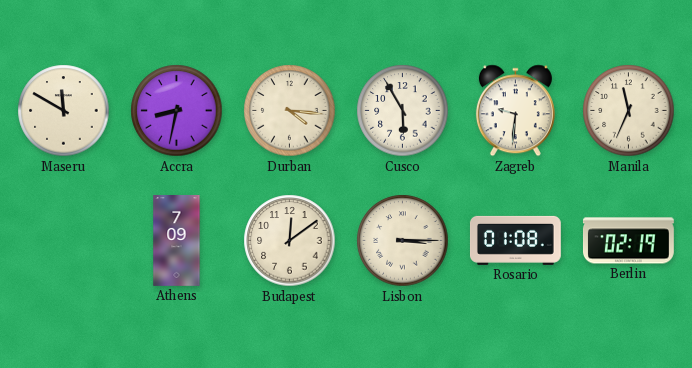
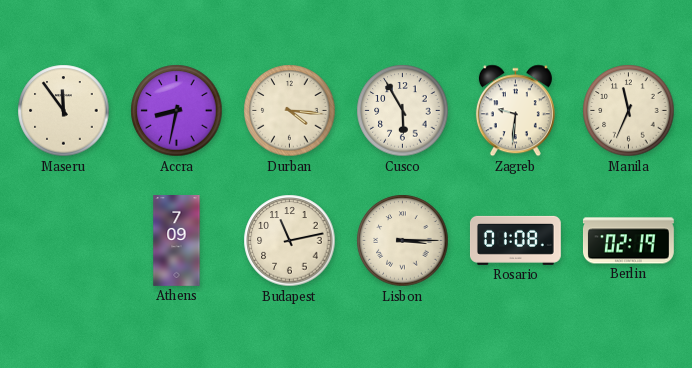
Maseru: 11:50 -> 11:54 (64, 111)
Budapest: 12:09 -> 11:13 (290, 241)
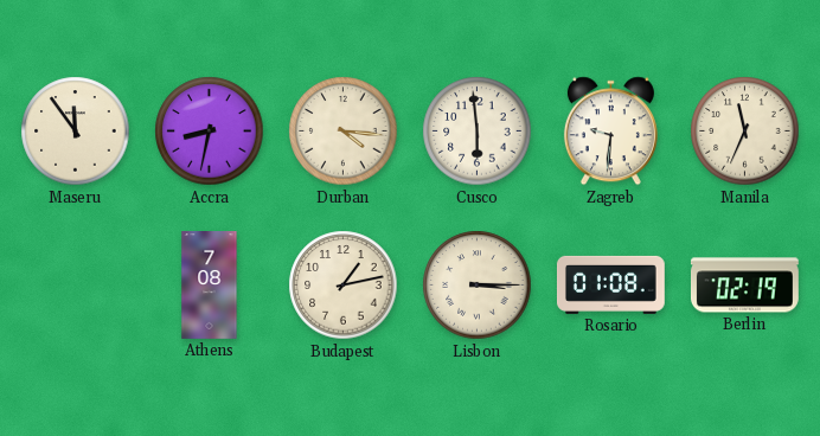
Cusco: 5:55 -> 5:59 (478, 132)
Athens: 7:09 -> 7:08 (210, 286)
Budapest: 11:13 -> 1:13 (344, 286)
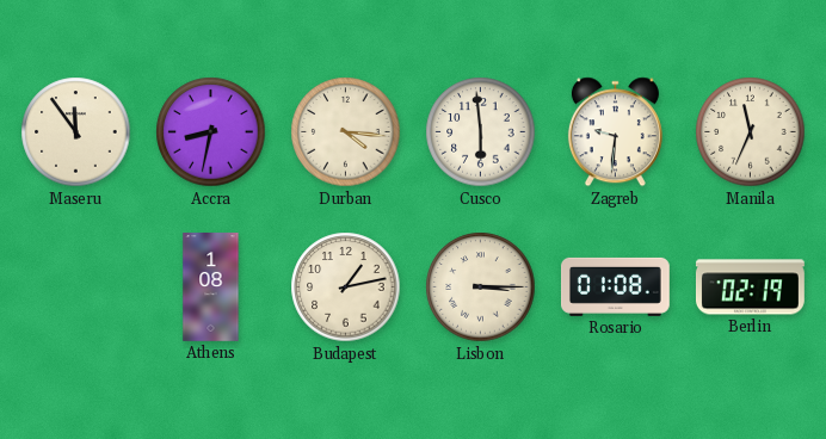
Athens: 7:08 -> 1:08 (211, 287)
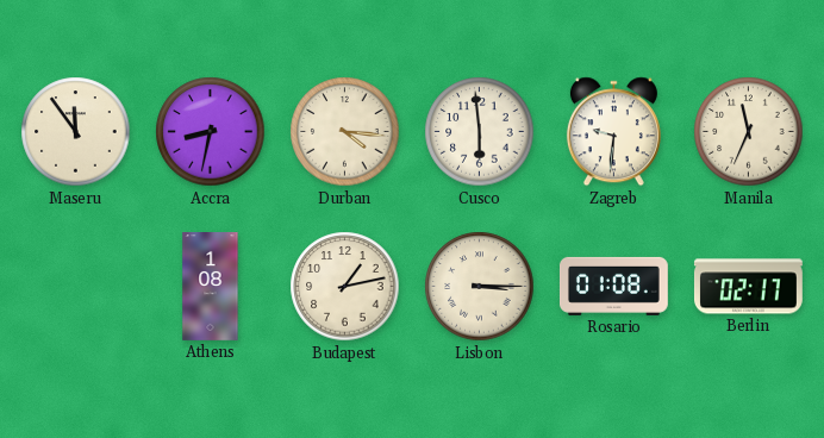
Berlin: 02:19 -> 02:17 (748, 287)
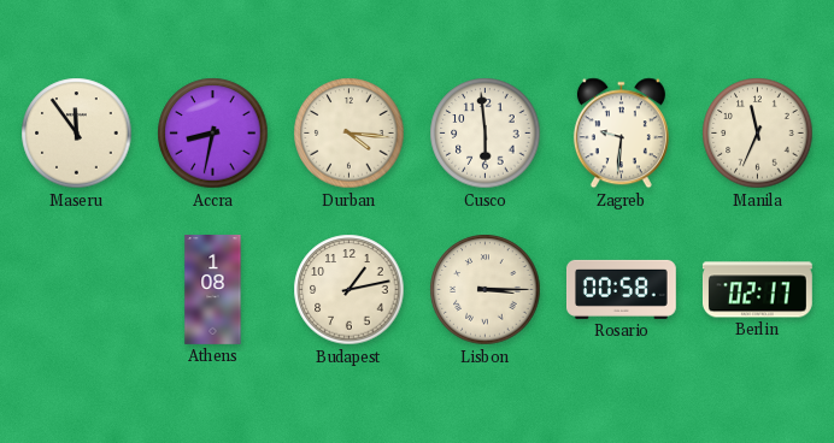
Rosario: 01:08 -> 00:58 (621, 289)
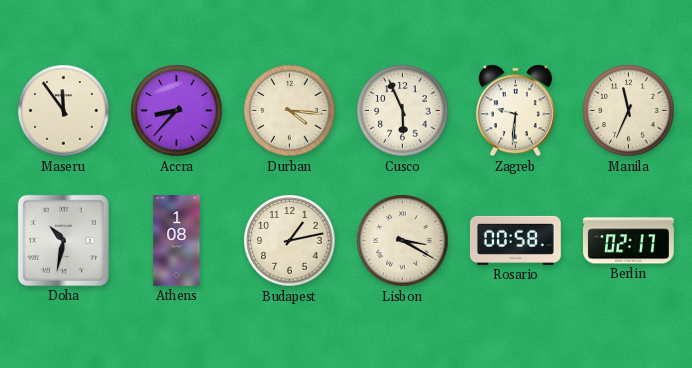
Accra: 8:32 -> 8:37 (177, 111)
Cusco: 5:59 -> 5:56 (403, 111)
Doha: none -> 10:32 (63, 240)
Lisbon: 3:15 -> 3:20 (403, 241)
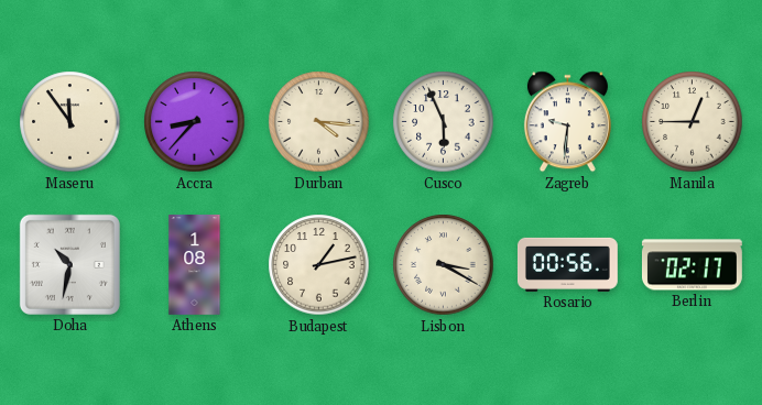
Manila: 11:34 -> 12:45 (693, 122)
Rosario: 00:58 -> 00:56 (567, 264)
